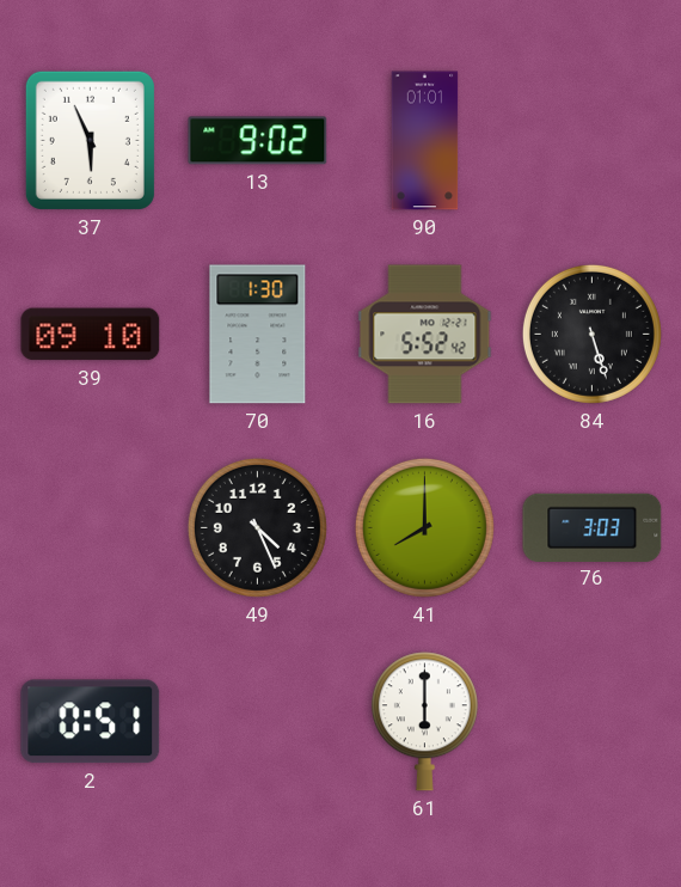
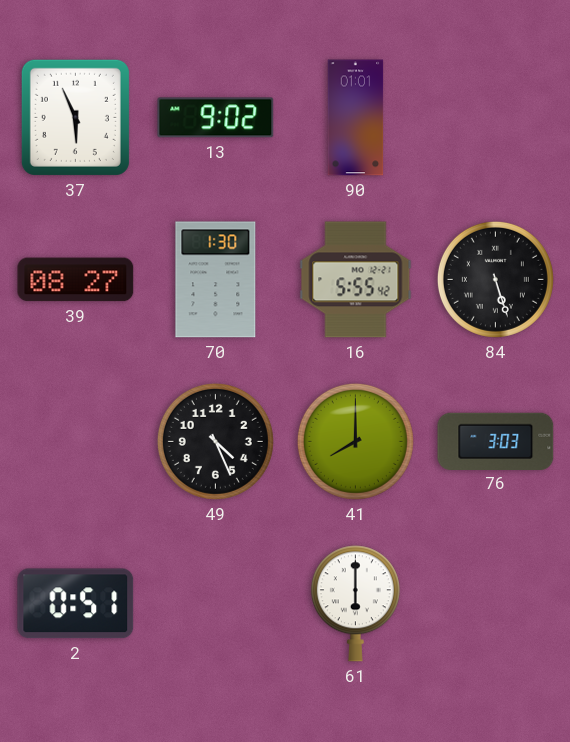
39: 09:10 -> 08:27 (76, 280)
16: 5:52 -> 5:55 (356, 280)
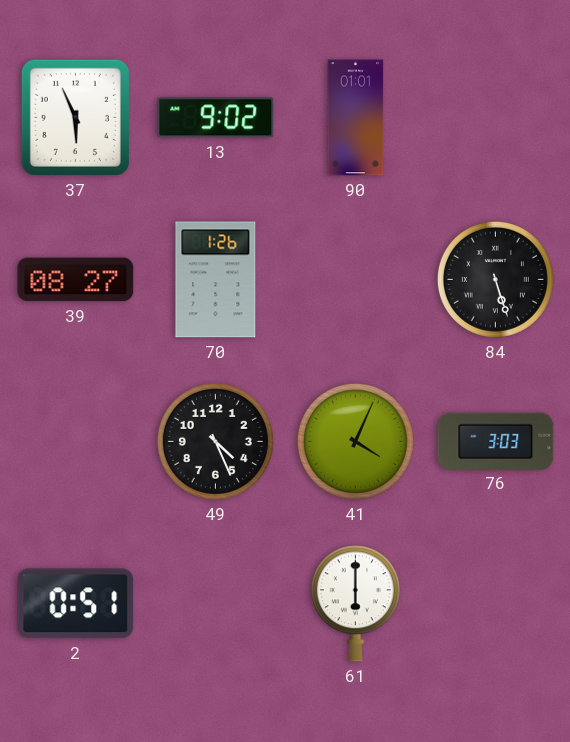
70: 1:30 -> 1:26 (216, 280)
16: 5:55 -> none (356, 280)
41: 8:00 -> 4:04 (355, 441)
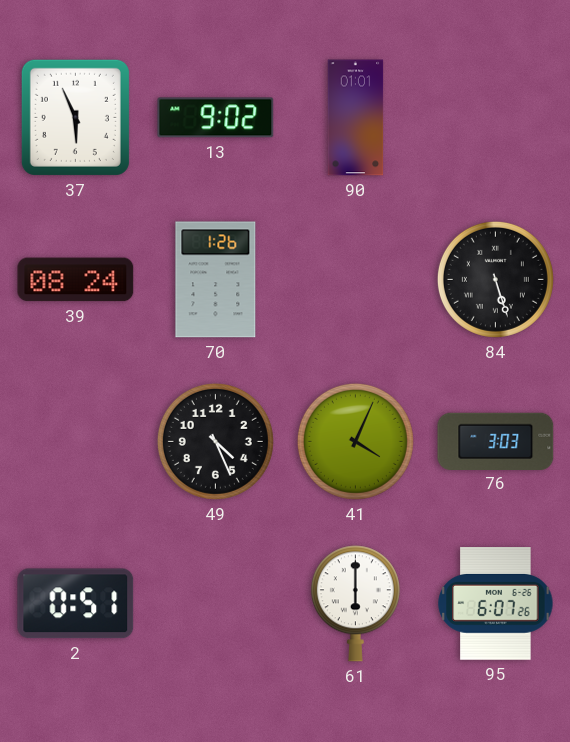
39: 08:27 -> 08:24 (76, 280)
95: none -> 6:07 (496, 604)
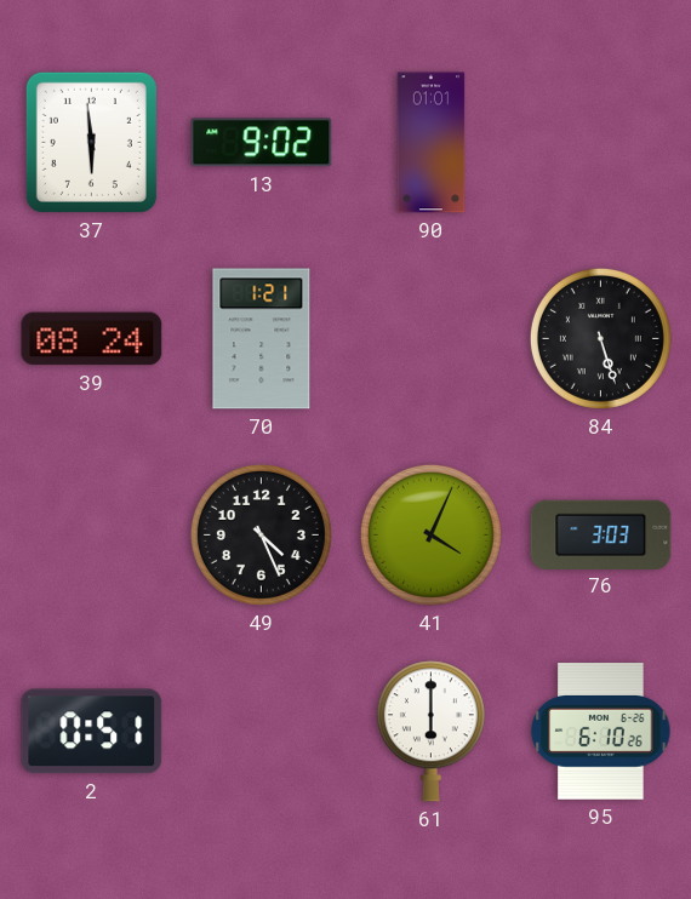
37: 5:56 -> 5:59 (91, 142)
70: 1:26 -> 1:21 (262, 339)
95: 6:07 -> 6:10 (601, 732)
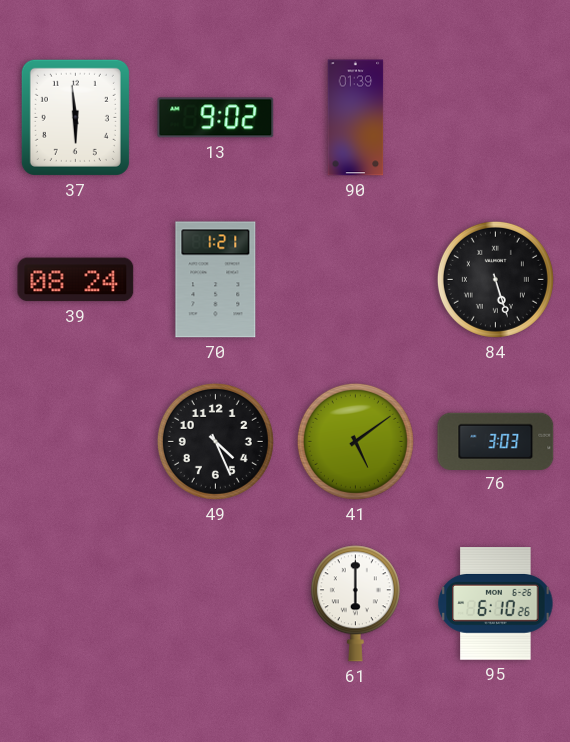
90: 01:01 -> 01:39 (356, 118)
41: 4:04 -> 5:09 (355, 441)
2: 0:51 -> none (92, 732)
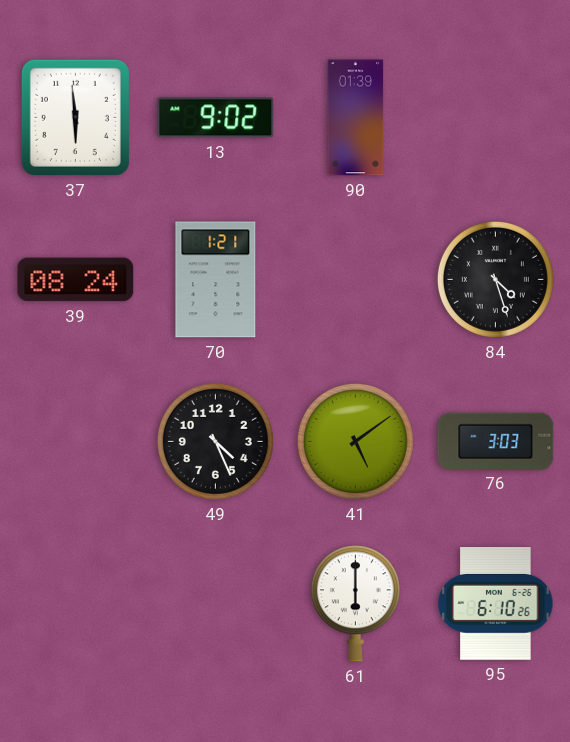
84: 5:27 -> 4:27 (495, 279)
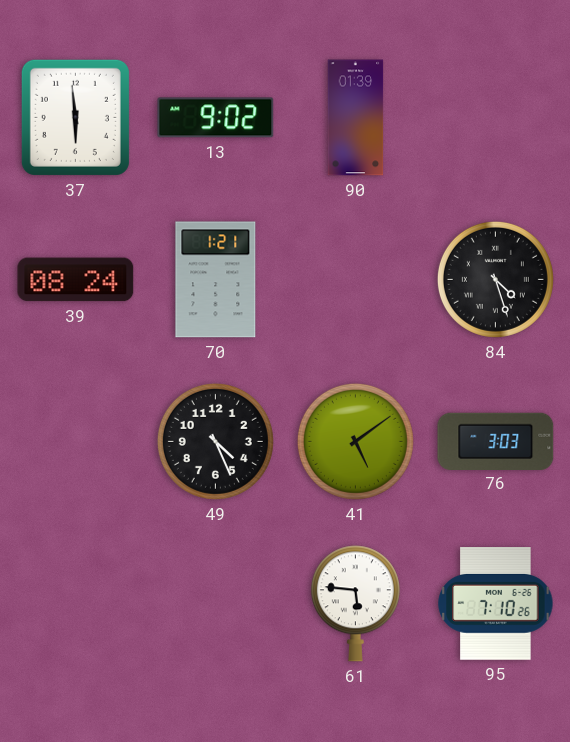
61: 6:00 -> 5:46 (355, 604)
95: 6:10 -> 7:10 (496, 604)
